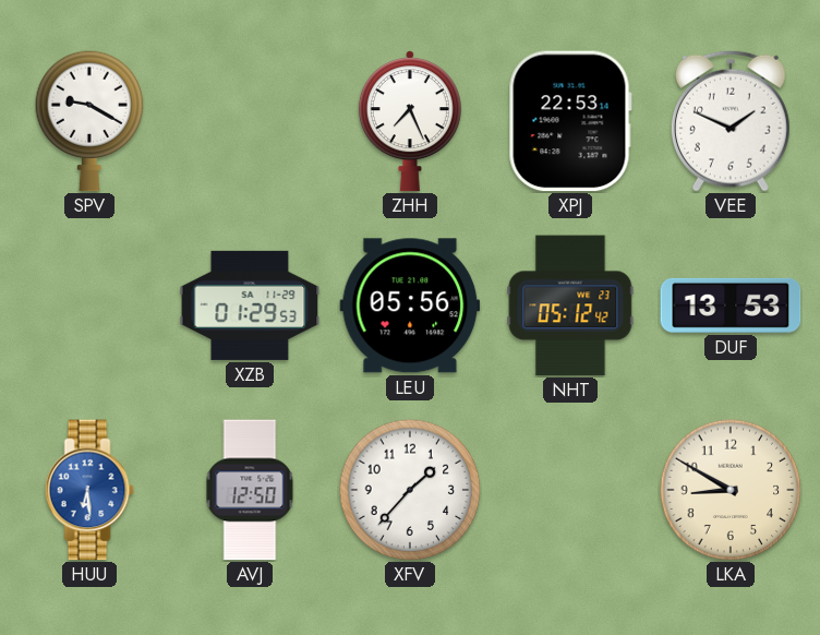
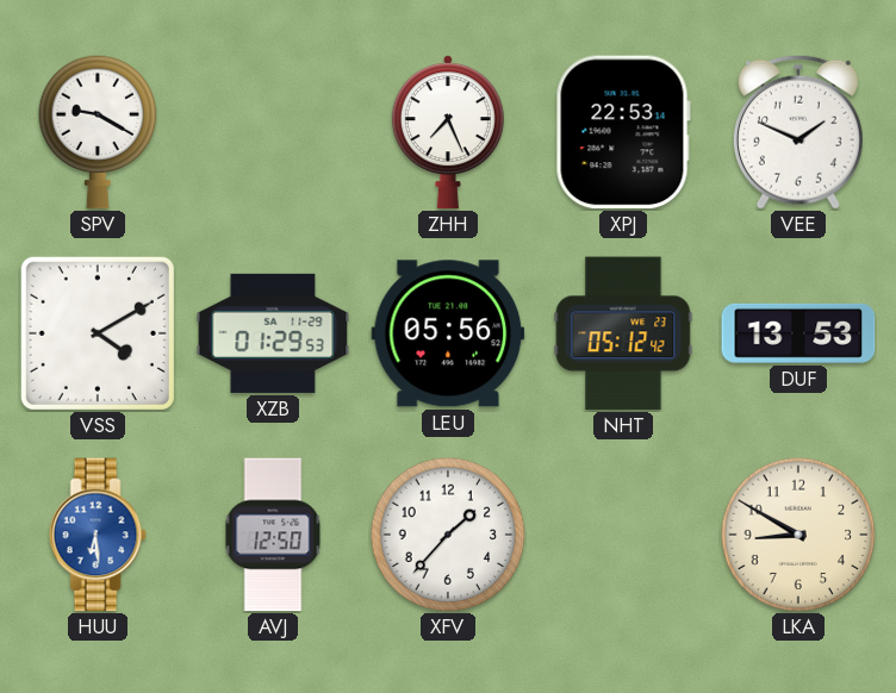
VSS: none -> 4:10 (98, 333)
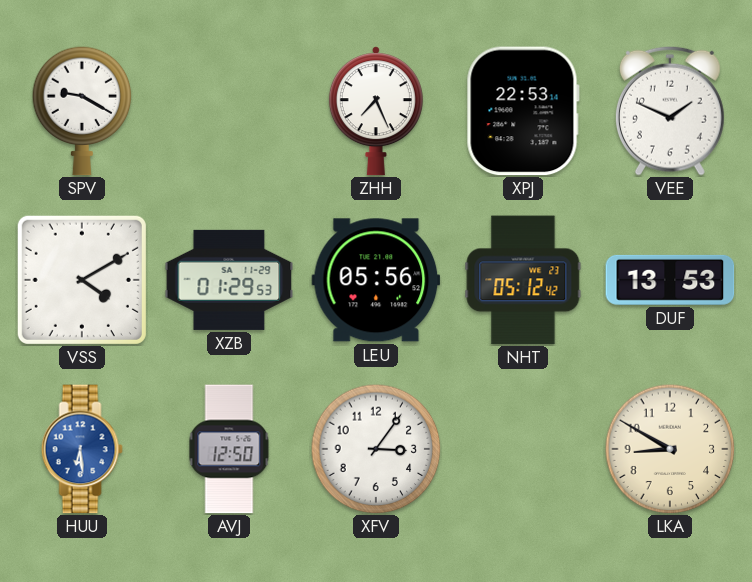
XFV: 1:37 -> 3:06 (376, 449)
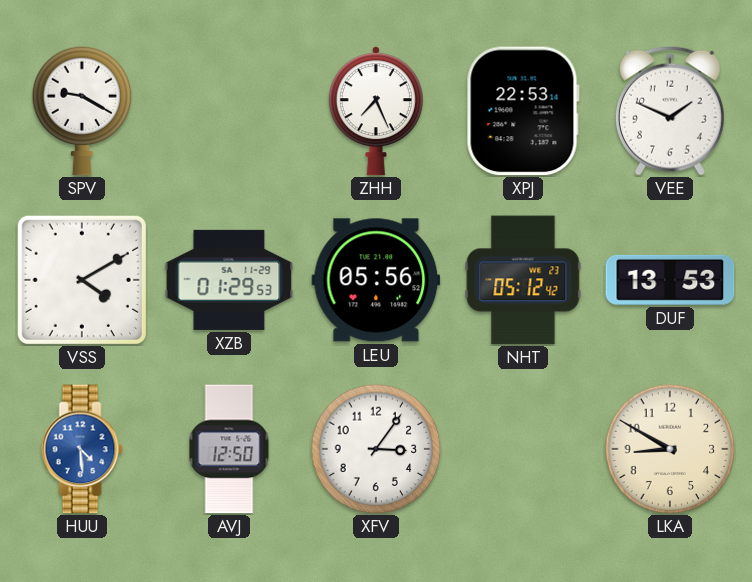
HUU: 6:29 -> 4:29 (82, 449)
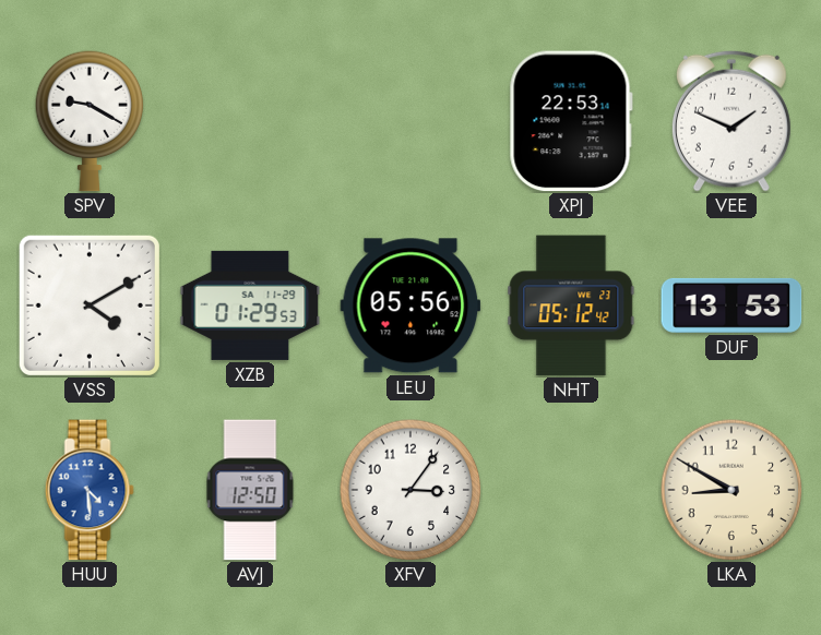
ZHH: 7:26 -> none (376, 111)
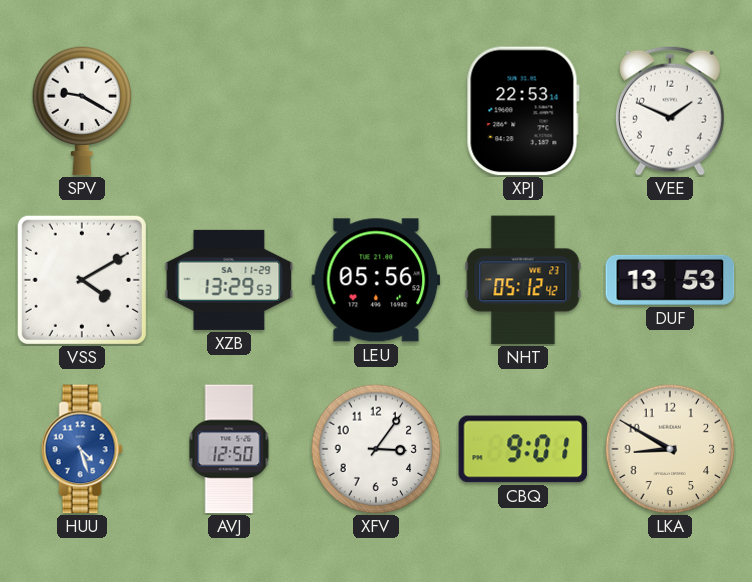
XZB: 01:29 -> 13:29 (229, 280)
HUU: 4:29 -> 4:27 (82, 449)
CBQ: none -> 9:01 (523, 449)
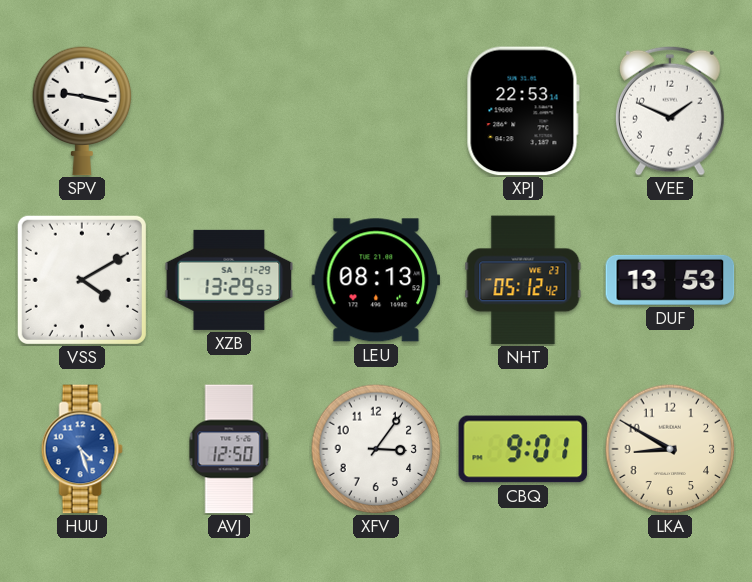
SPV: 9:20 -> 9:17 (82, 111)
LEU: 05:56 -> 08:13 (376, 280)
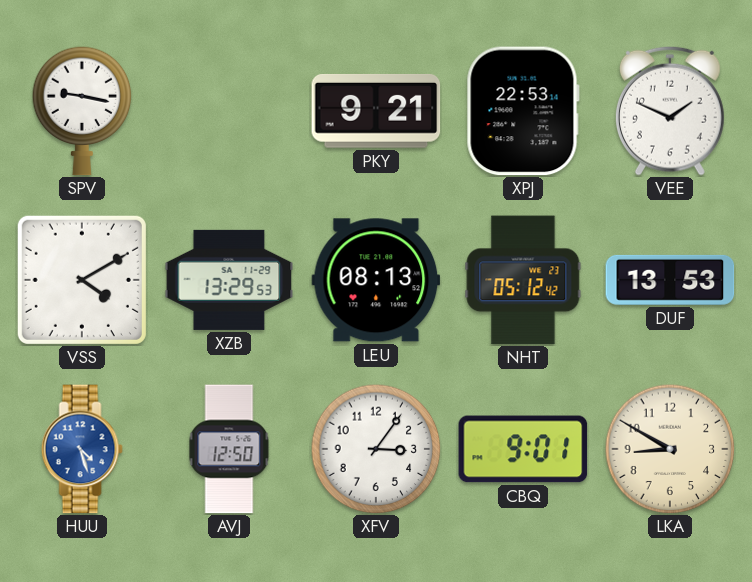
PKY: none -> 9:21 (376, 111)
